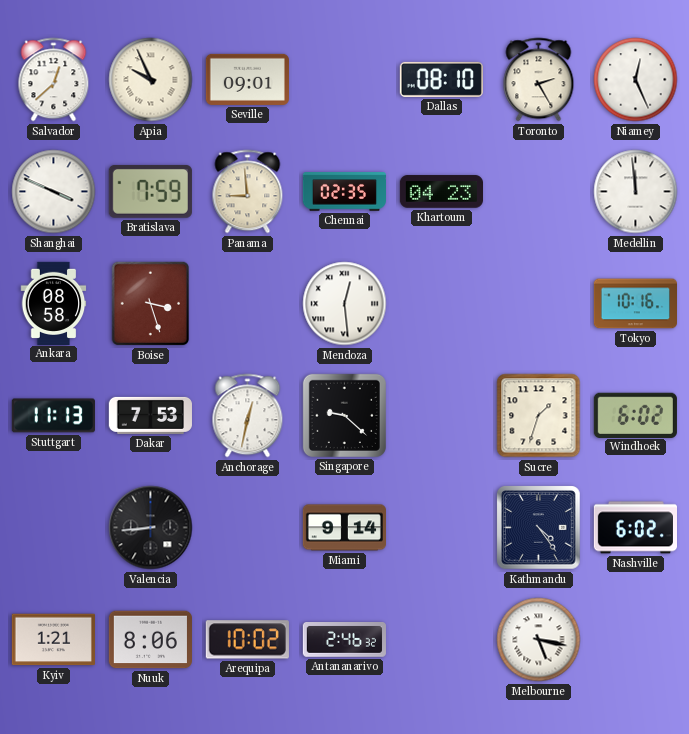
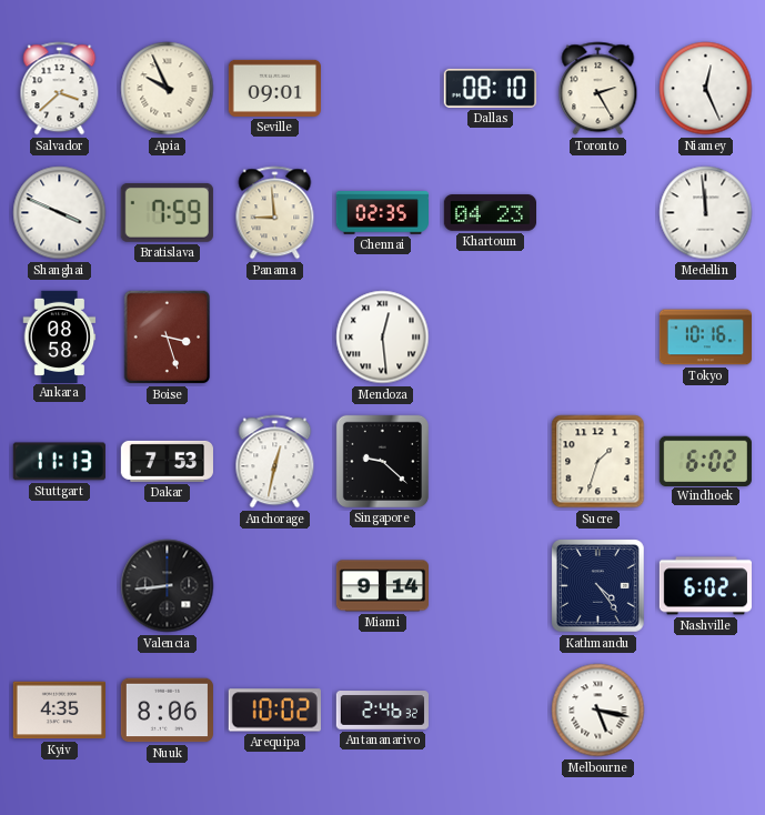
Salvador: 12:38 -> 3:38 (60, 89)
Kyiv: 1:21 -> 4:35 (59, 711)
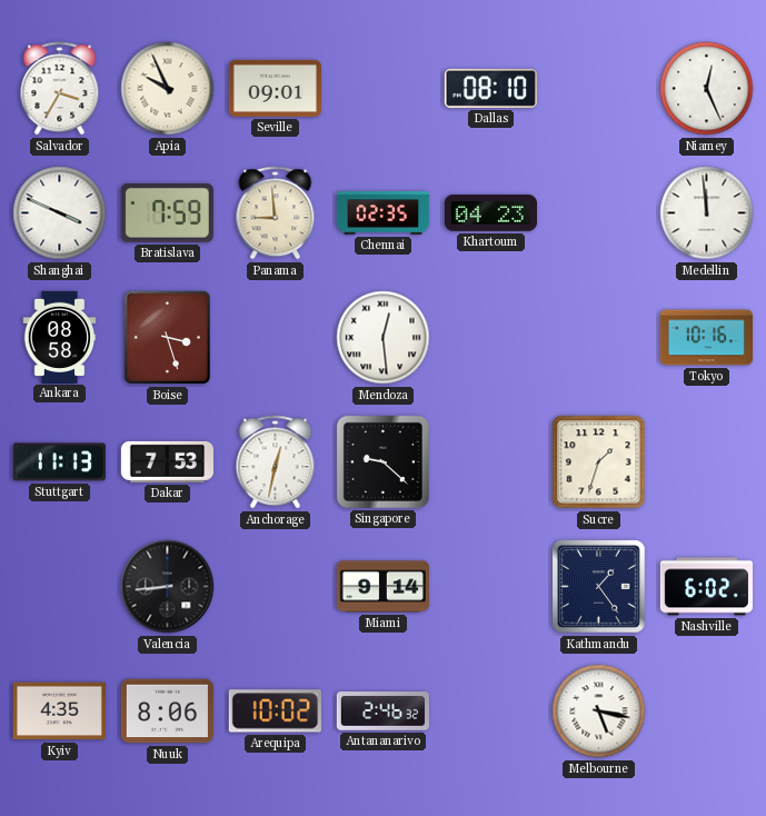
Salvador: 3:38 -> 3:35 (60, 89)
Toronto: 2:25 -> none (598, 89)
Windhoek: 6:02 -> none (705, 461)
Kathmandu: 4:24 -> 1:24 (599, 587)
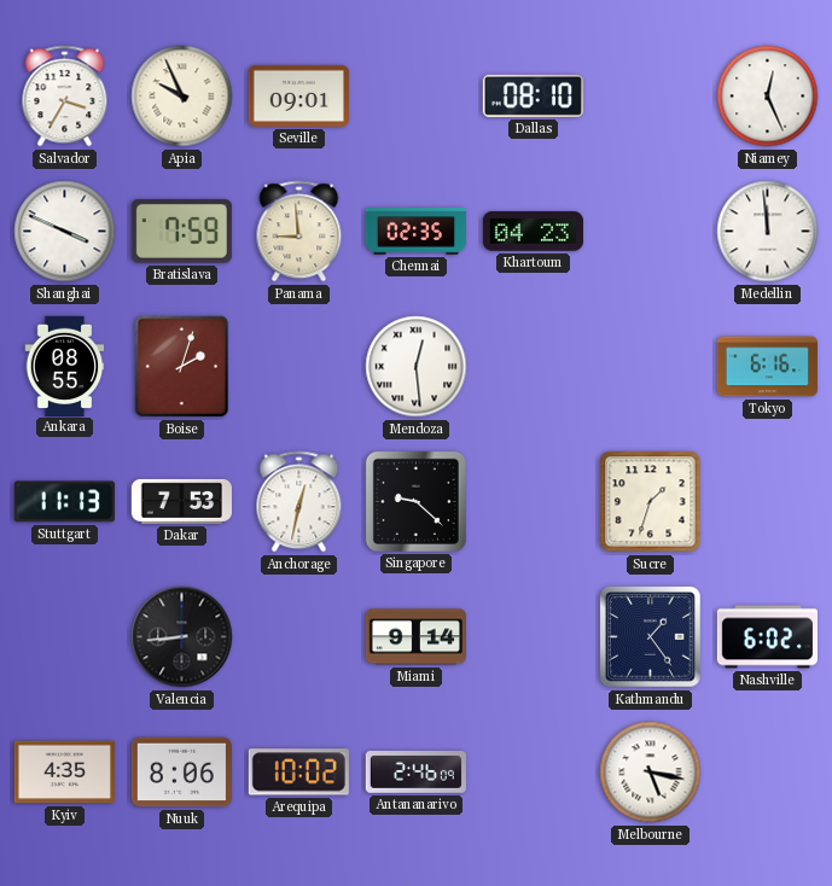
Ankara: 08:58 -> 08:55 (65, 366)
Boise: 3:27 -> 2:03 (182, 367)
Tokyo: 10:16 -> 6:16 (767, 367)
Antananarivo: 2:46:32 -> 2:46:09 (415, 773)
